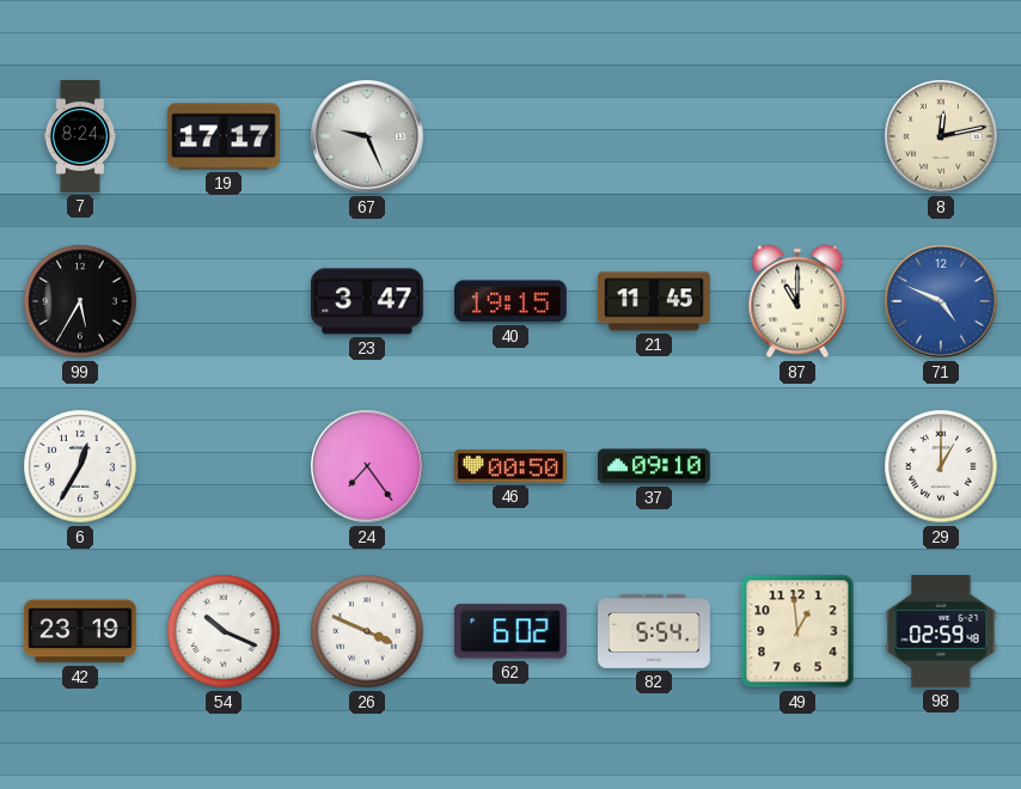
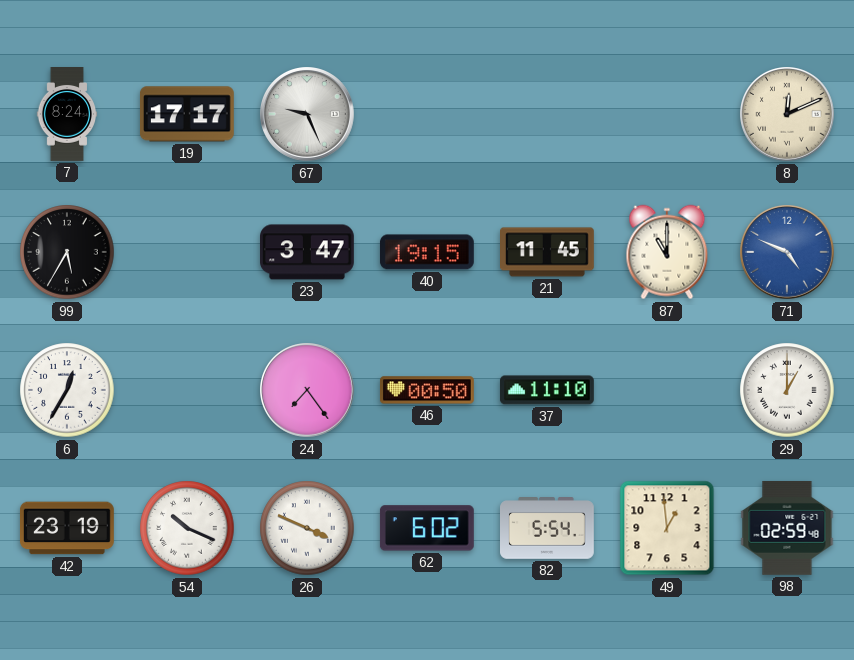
8: 12:13 -> 12:11 (788, 115)
37: 09:10 -> 11:10 (547, 390)
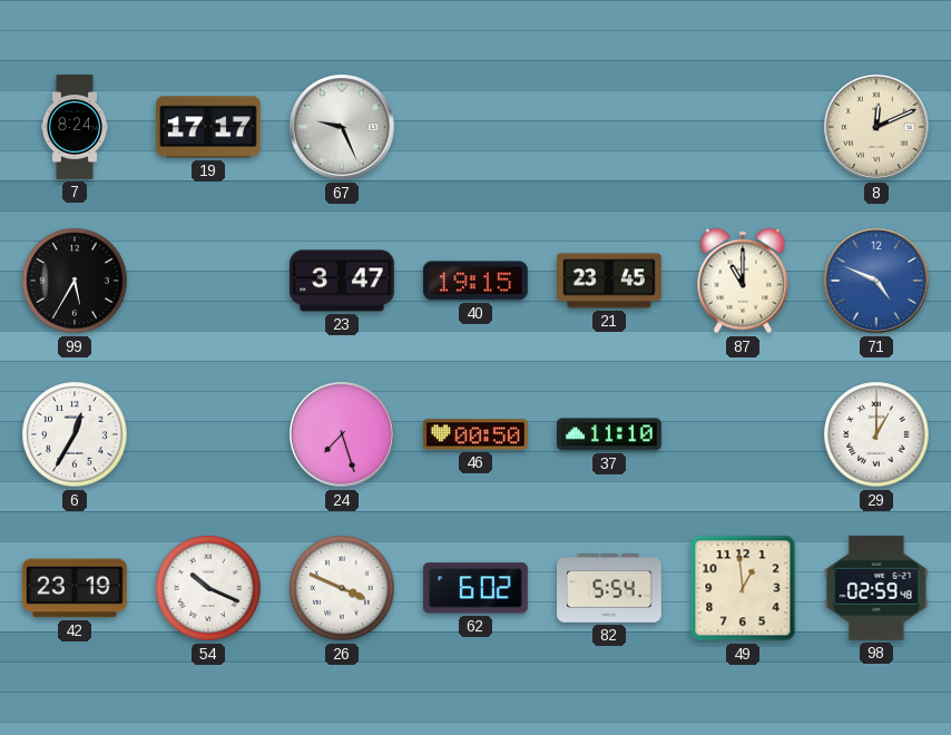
21: 11:45 -> 23:45 (610, 281)
24: 7:24 -> 7:27 (343, 435)
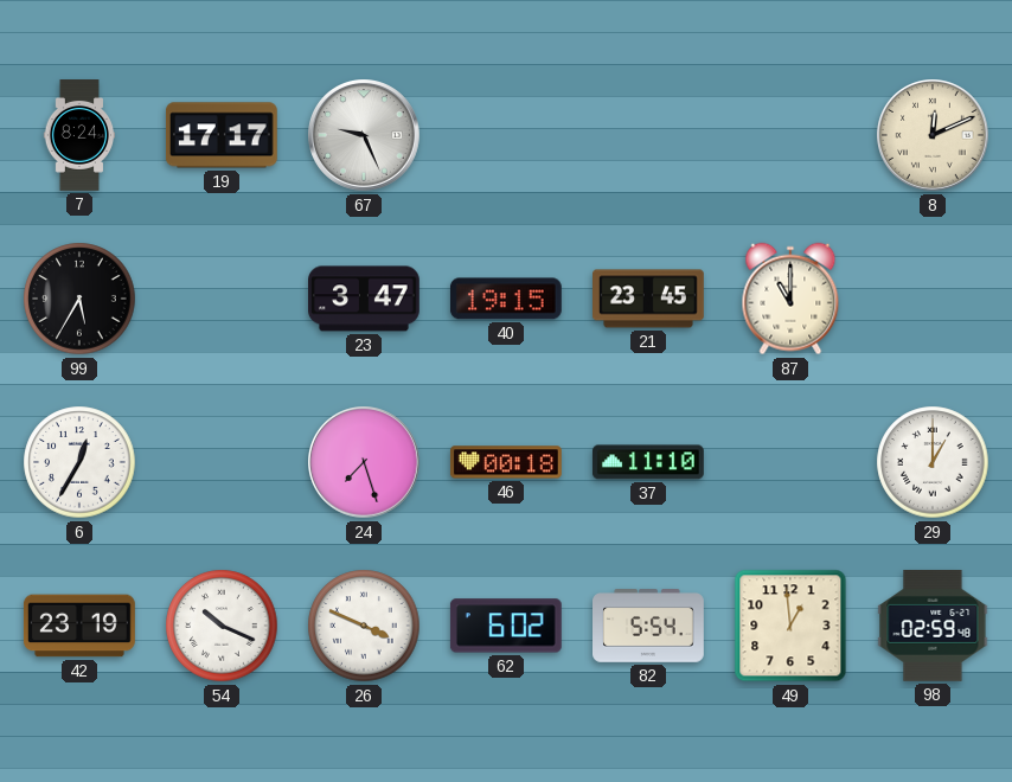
71: 4:49 -> none (878, 282)
46: 00:50 -> 00:18 (506, 462)
